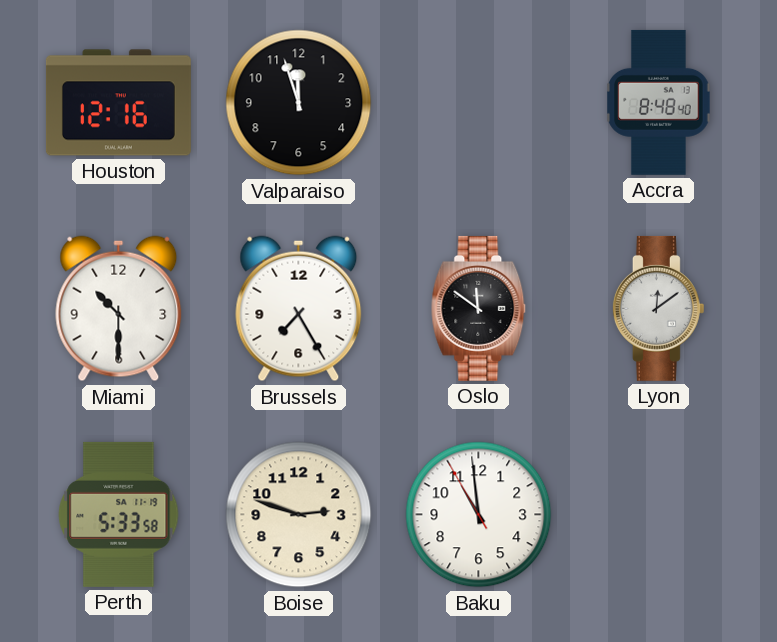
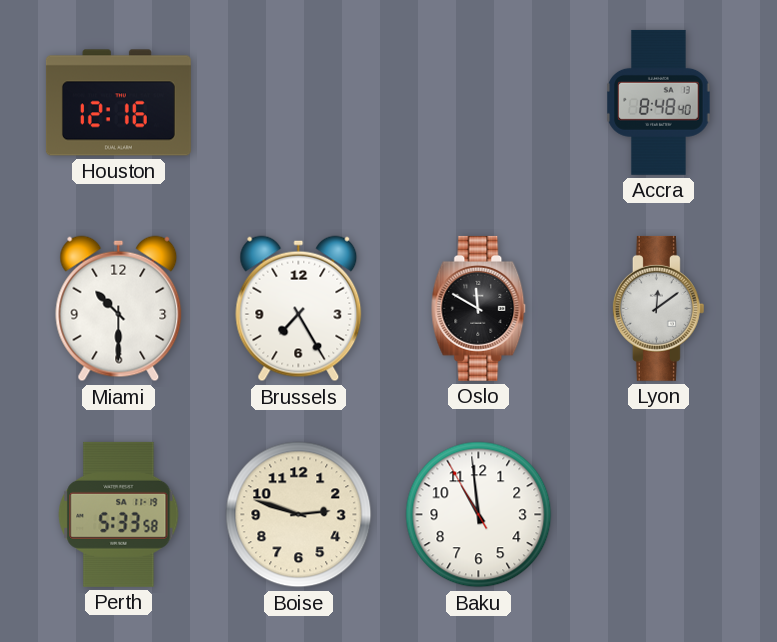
Valparaiso: 11:57 -> none (299, 103)
Oslo: 11:51 -> 11:50 (479, 308)
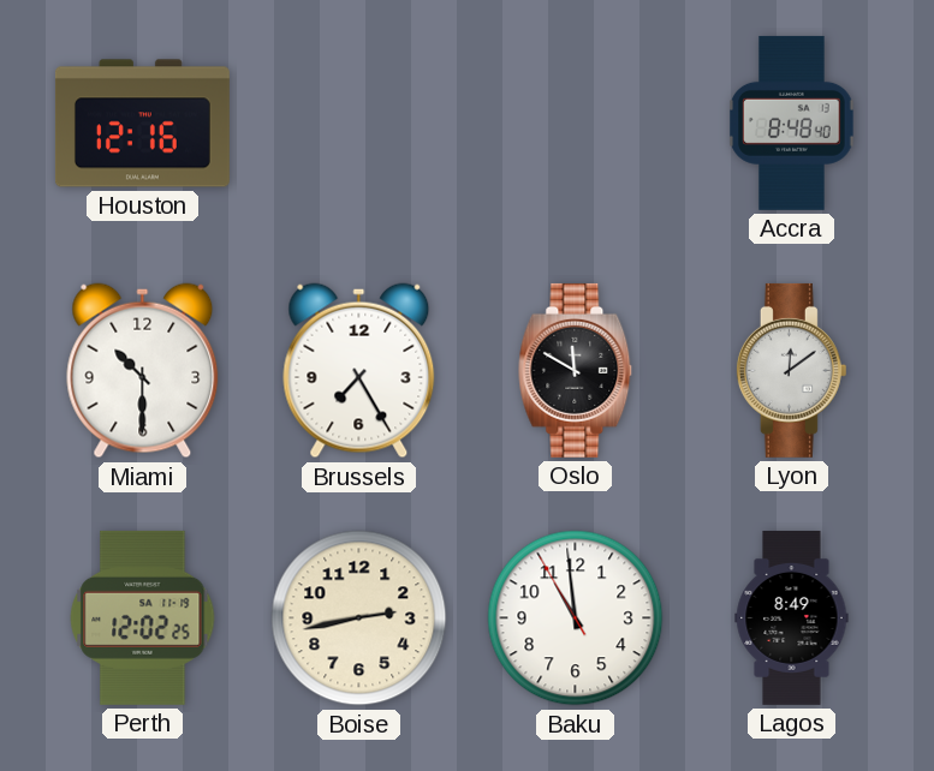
Perth: 5:33 -> 12:02 (143, 617)
Boise: 2:48 -> 2:43 (359, 618)
Lagos: none -> 8:49 (792, 617)
